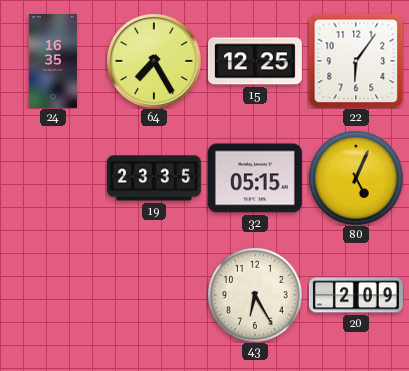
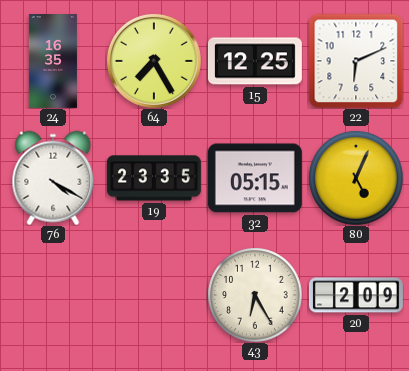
22: 6:06 -> 6:11 (356, 61)
76: none -> 4:20 (53, 178)
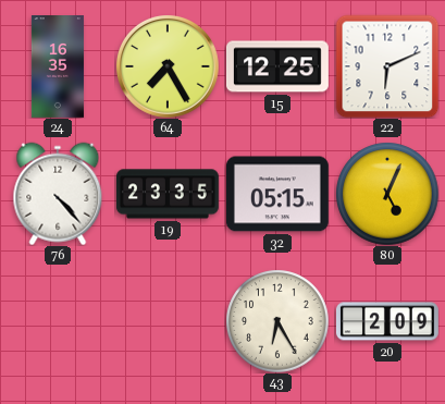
76: 4:20 -> 4:23 (58, 194)
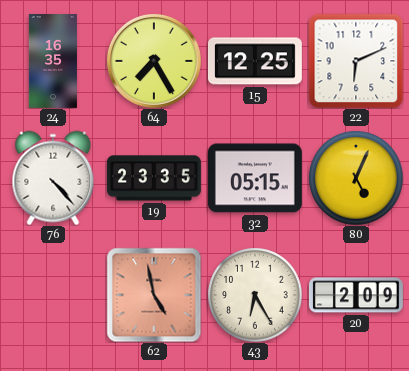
62: none -> 4:58 (154, 295)
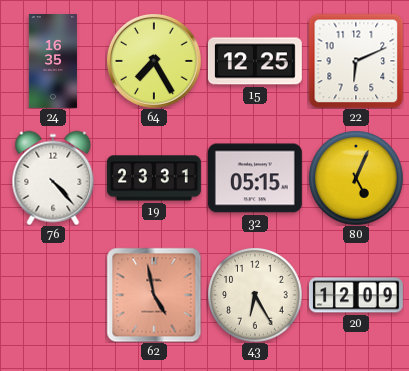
19: 23:35 -> 23:31 (154, 178)
20: 2:09 -> 12:09 (356, 295)
